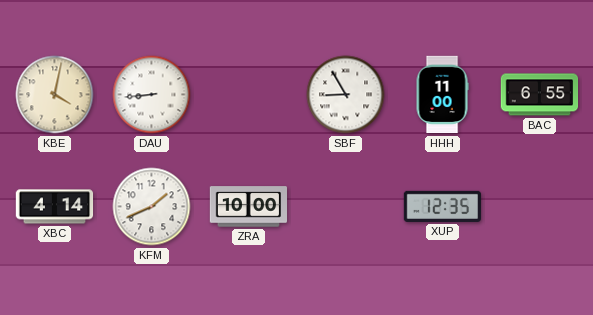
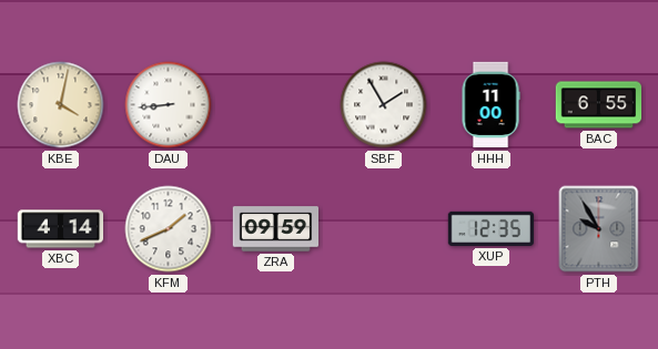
SBF: 8:55 -> 1:55 (384, 105)
ZRA: 10:00 -> 09:59 (276, 229)
PTH: none -> 9:55 (599, 229)
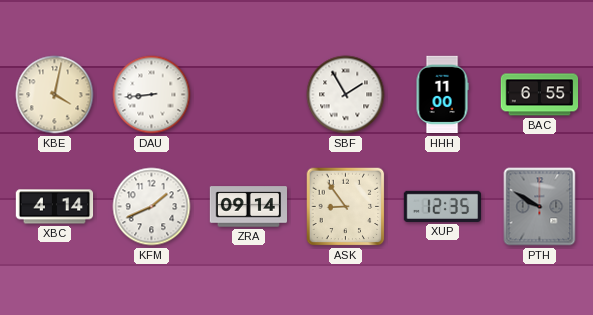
ZRA: 09:59 -> 09:14 (249, 207)
ASK: none -> 8:54 (346, 207)
PTH: 9:55 -> 9:50 (540, 207)
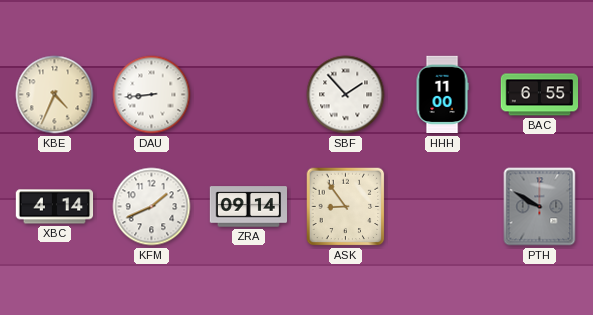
KBE: 4:02 -> 4:34 (55, 95)
SBF: 1:55 -> 1:53 (346, 95)
XUP: 12:35 -> none (443, 206)
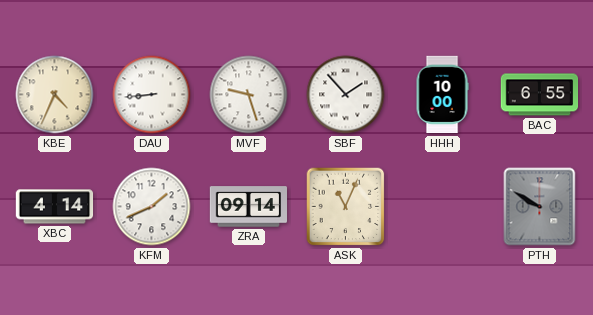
MVF: none -> 9:27 (249, 95)
HHH: 11:00 -> 10:00 (442, 95)
ASK: 8:54 -> 11:04 (346, 207)
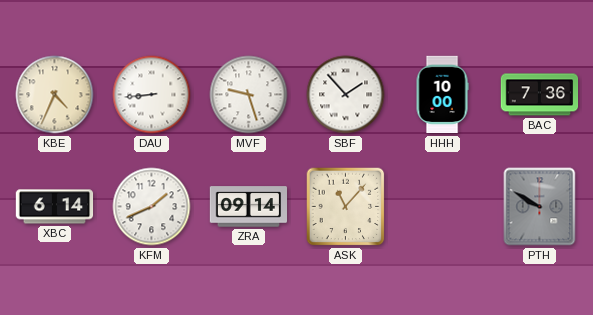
BAC: 6:55 -> 7:36 (540, 95)
XBC: 4:14 -> 6:14 (55, 207)
ASK: 11:04 -> 11:07 (346, 207)
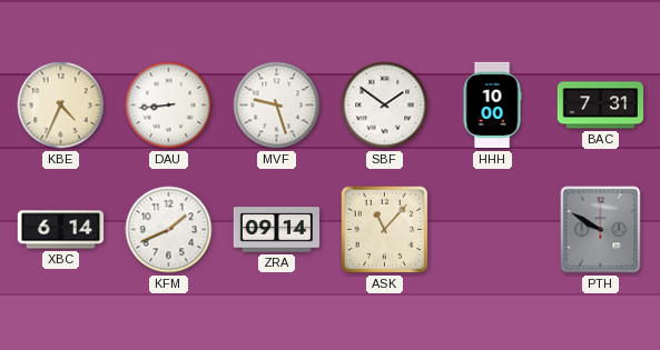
SBF: 1:53 -> 1:51 (385, 106)
BAC: 7:36 -> 7:31 (601, 106)
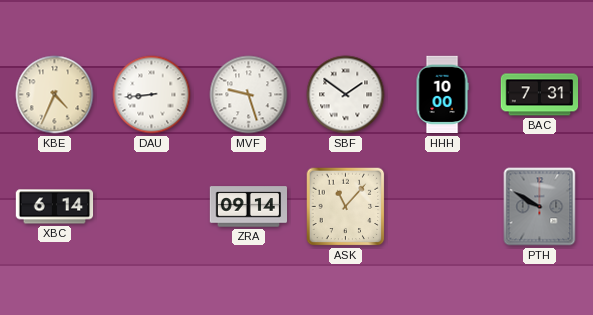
KFM: 1:41 -> none (169, 230)
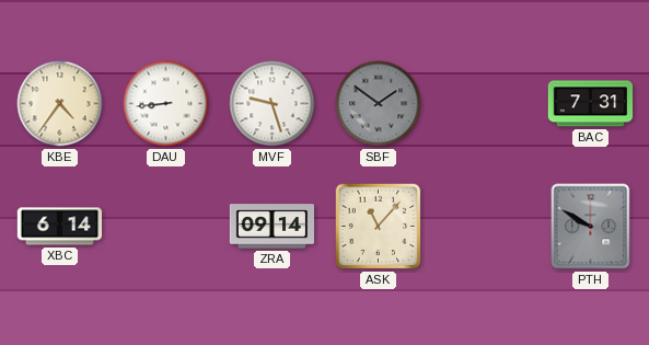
KBE: 4:34 -> 4:36 (60, 104)
SBF dial: white -> grey (379, 104)
HHH: 10:00 -> none (442, 95)
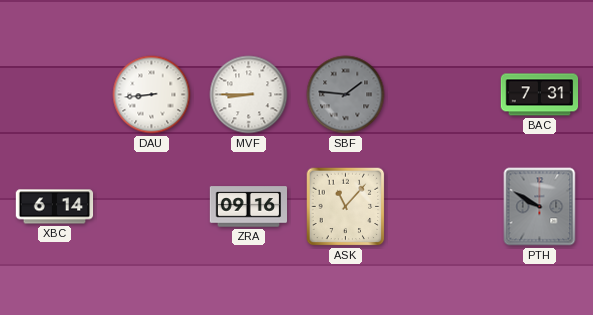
KBE: 4:36 -> none (60, 104)
MVF: 9:27 -> 8:45 (249, 95)
SBF: 1:51 -> 1:46 (346, 95)
ZRA: 09:14 -> 09:16 (249, 207)
